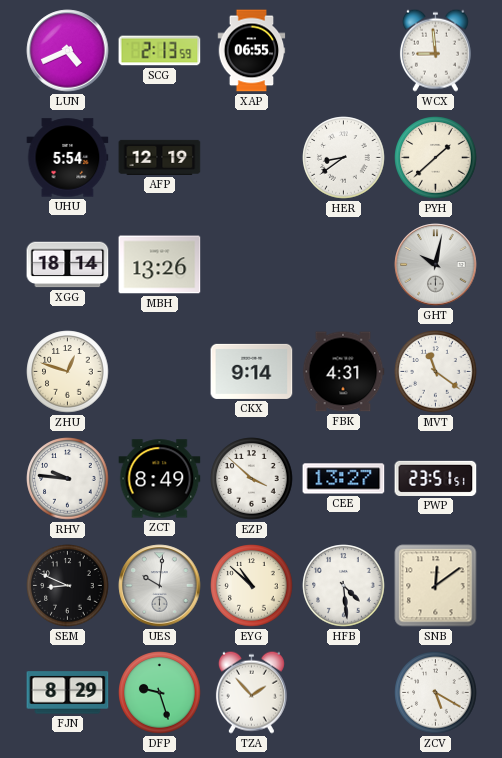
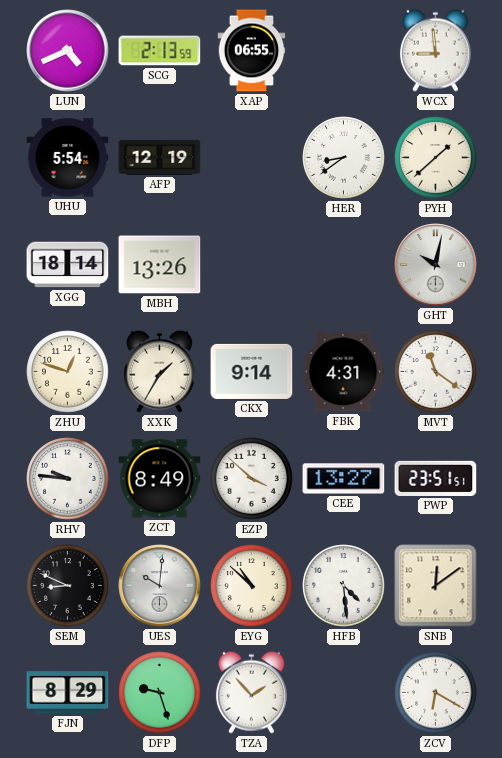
XXK: none -> 1:35 (159, 371)
ZCV: 5:20 -> 6:20 (436, 693)
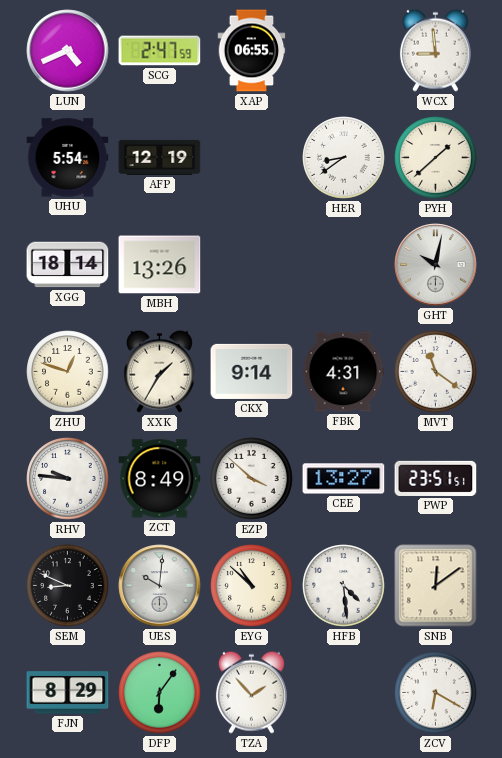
SCG: 2:13 -> 2:47 (160, 51)
DFP: 9:27 -> 6:06 (160, 693)
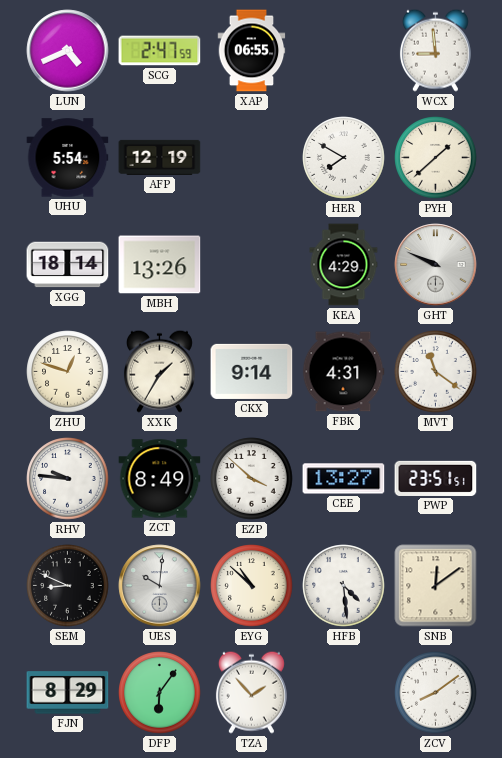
HER: 8:39 -> 7:50 (344, 158)
KEA: none -> 4:29 (344, 265)
GHT: 10:02 -> 9:49 (436, 265)
ZCV: 6:20 -> 8:09 (436, 693)
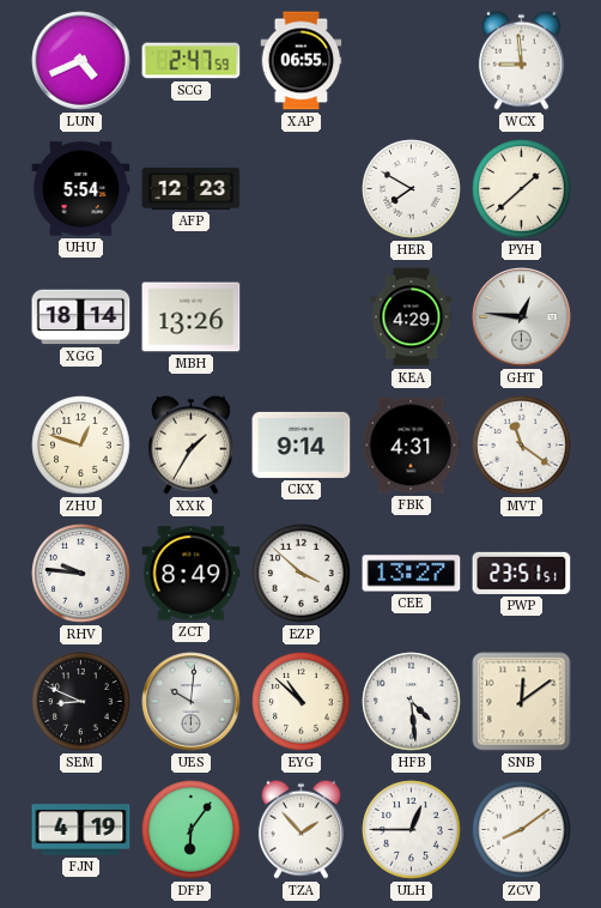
AFP: 12:19 -> 12:23 (192, 188)
GHT: 9:49 -> 12:46 (522, 317)
FJN: 8:29 -> 4:19 (81, 830)
ULH: none -> 12:45 (412, 830)
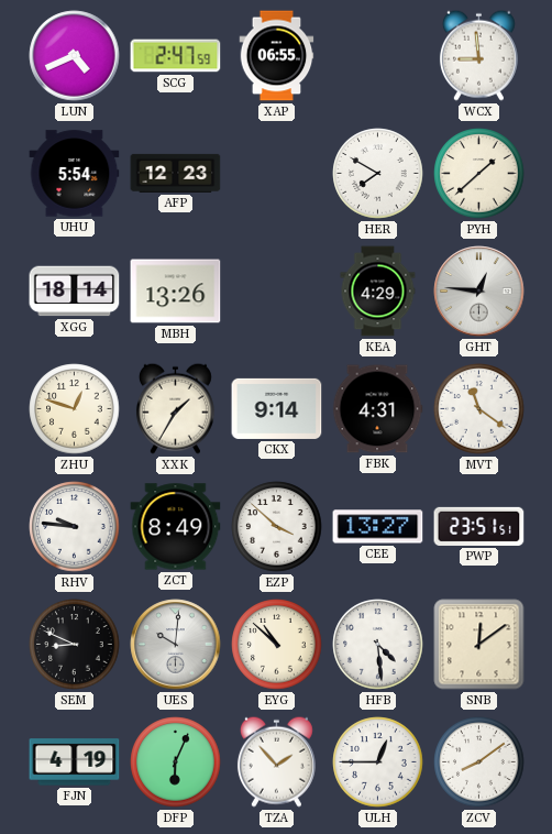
DFP: 6:06 -> 6:04 (176, 762)
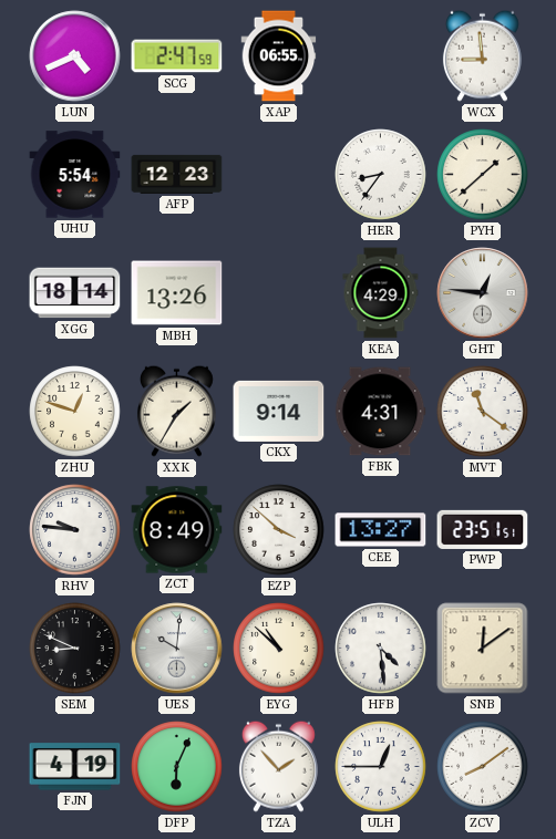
HER: 7:50 -> 8:36 (381, 175)
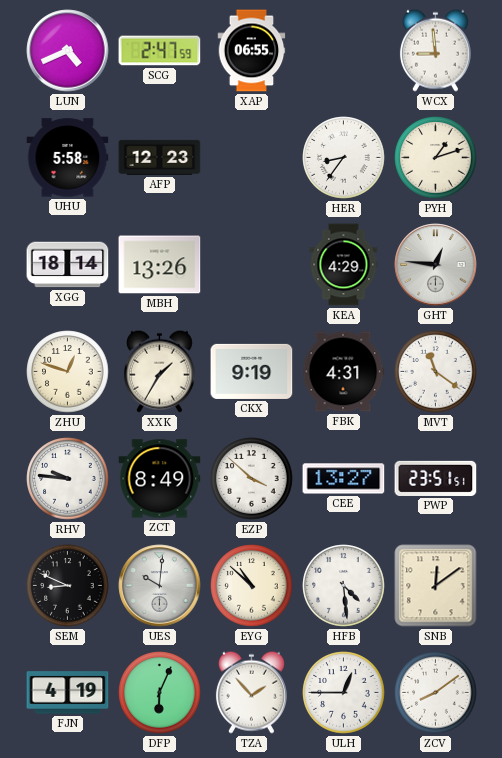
UHU: 5:54 -> 5:58 (68, 158)
PYH: 1:38 -> 1:12 (436, 158)
CKX: 9:14 -> 9:19 (252, 371)
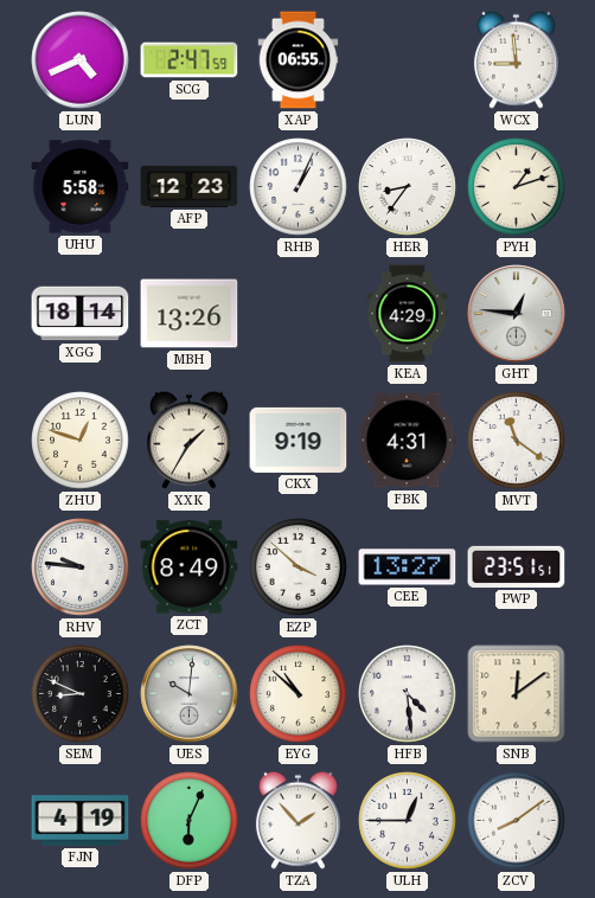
RHB: none -> 1:04 (299, 187)
